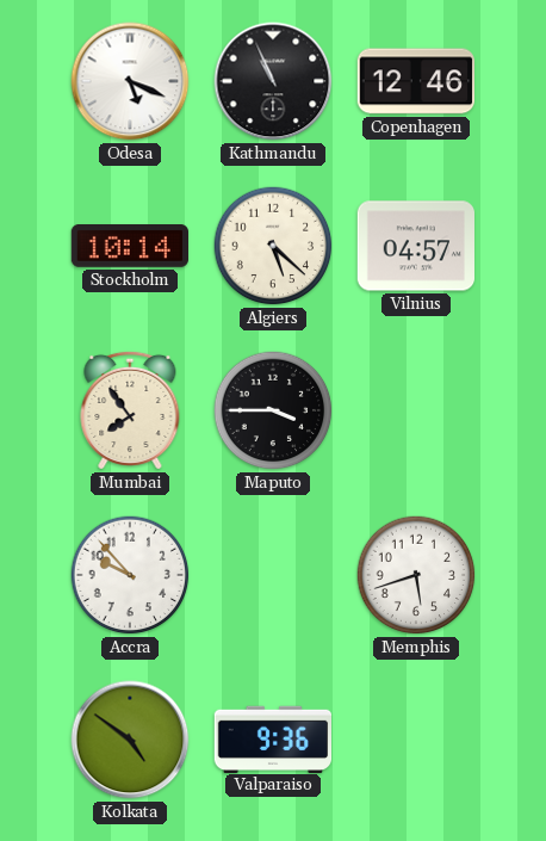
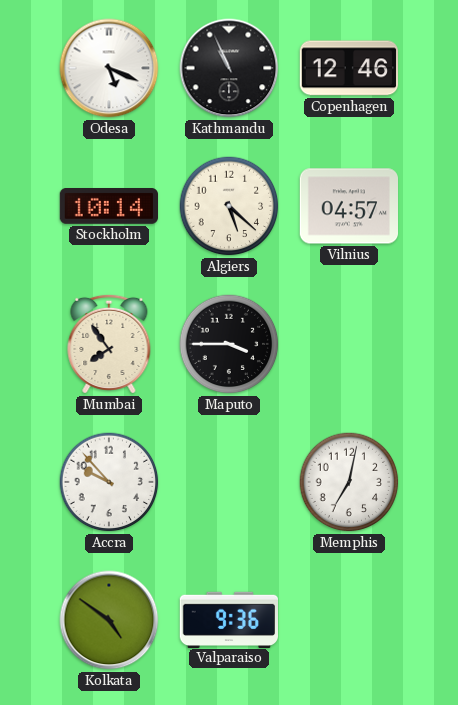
Memphis: 5:42 -> 7:02 (349, 482)
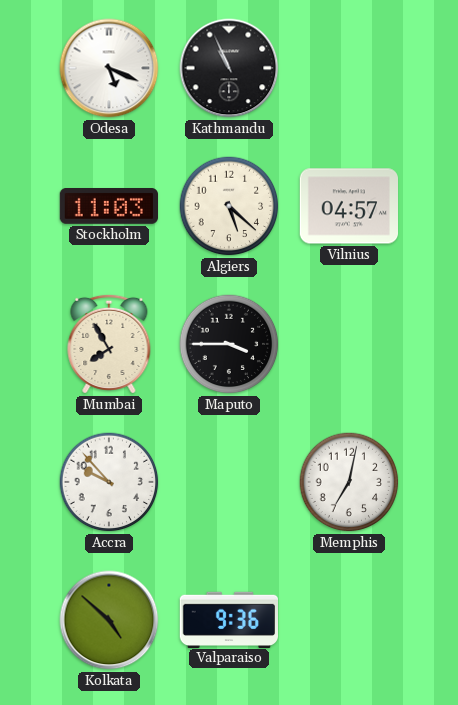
Copenhagen: 12:46 -> none (348, 68)
Stockholm: 10:14 -> 11:03 (108, 207)
Mumbai: 7:54 -> 7:55 (109, 344)
Kolkata: 4:51 -> 4:52 (109, 620)
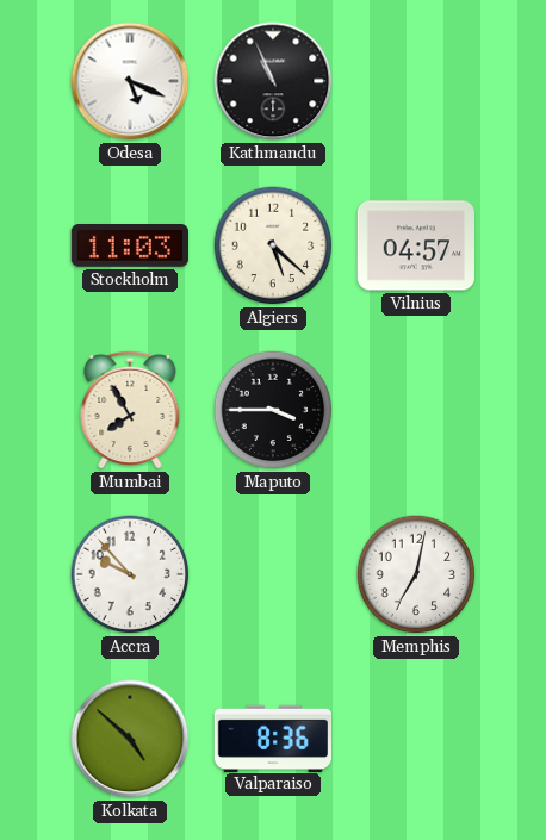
Valparaiso: 9:36 -> 8:36 (272, 738)
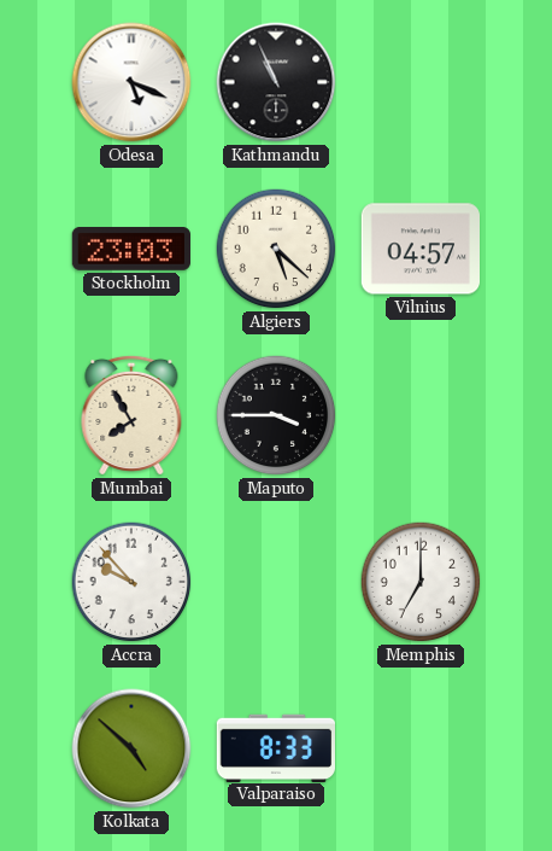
Stockholm: 11:03 -> 23:03 (130, 250)
Memphis: 7:02 -> 7:00 (421, 582)
Valparaiso: 8:36 -> 8:33 (275, 747)
